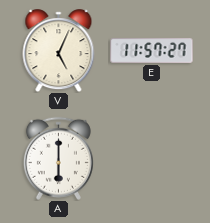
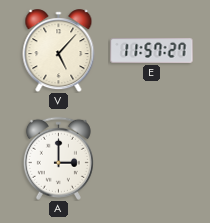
V: 5:04 -> 5:07 (59, 51)
A: 6:00 -> 3:00 (58, 158)
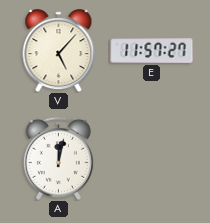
A: 3:00 -> 12:02 (58, 158)
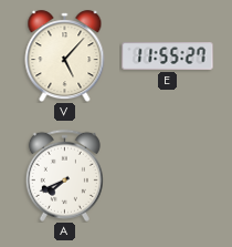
E: 11:57 -> 11:55 (168, 56)
A: 12:02 -> 7:41 (64, 175)
